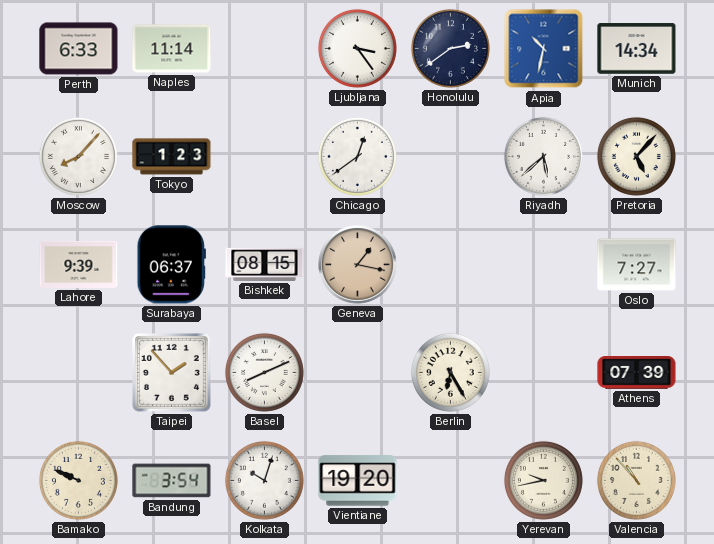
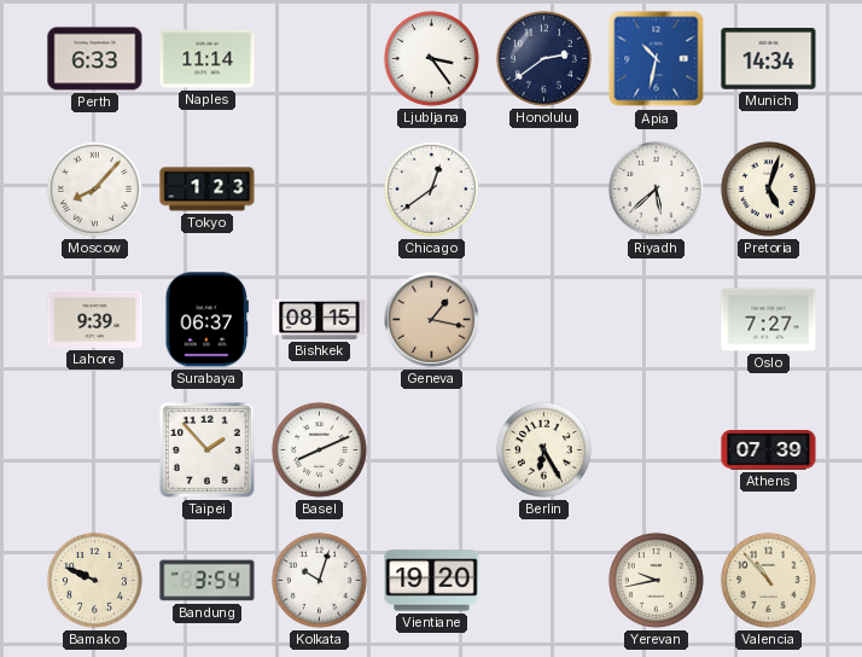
Pretoria: 5:07 -> 5:03 (768, 188)
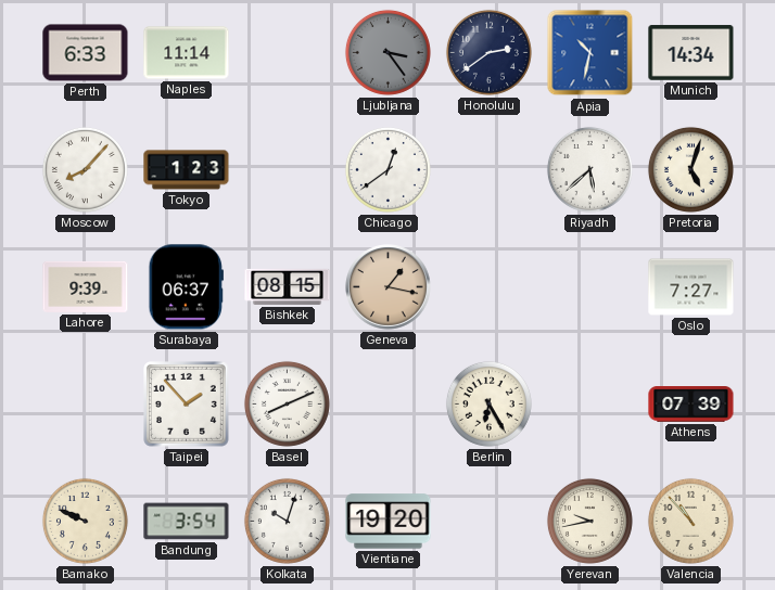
Ljubljana dial: white -> grey (387, 52)
